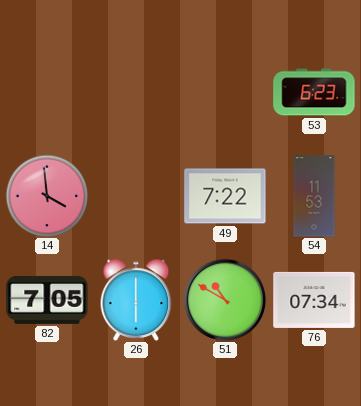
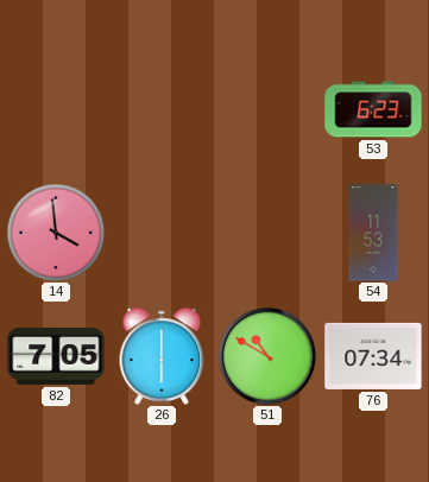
49: 7:22 -> none (225, 196)
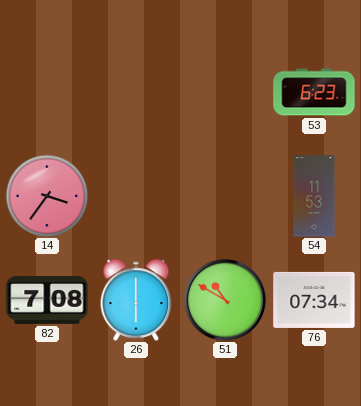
14: 3:59 -> 3:36 (47, 196)
82: 7:05 -> 7:08 (47, 300)
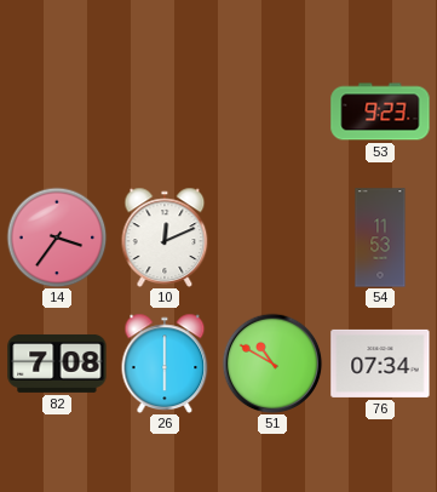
53: 6:23 -> 9:23 (380, 111)
10: none -> 12:11 (165, 236)
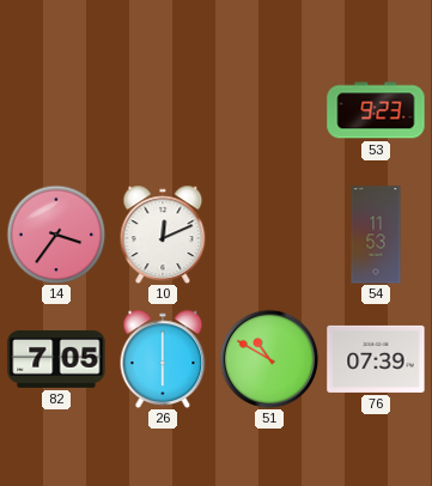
82: 7:08 -> 7:05 (56, 359)
76: 07:34 -> 07:39 (376, 359)
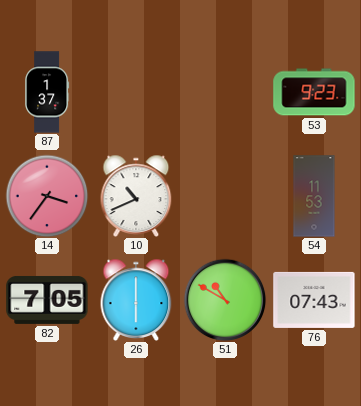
87: none -> 1:37 (47, 92)
10: 12:11 -> 10:41 (136, 195)
76: 07:39 -> 07:43 (314, 300)
